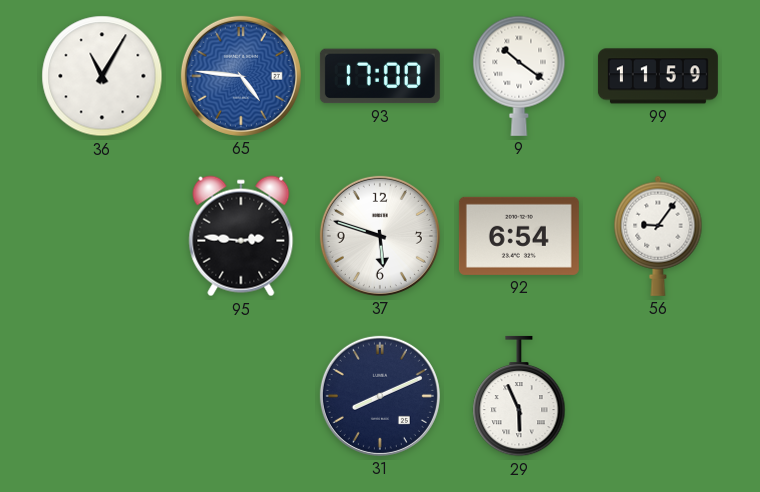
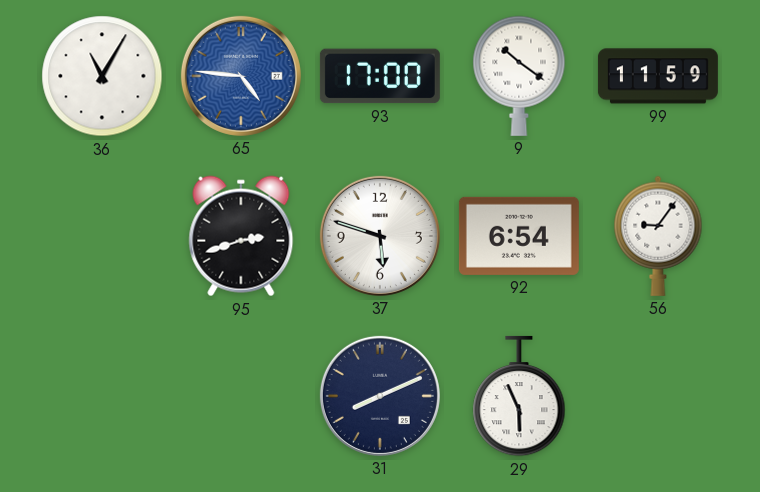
95: 2:46 -> 2:42 (241, 236)
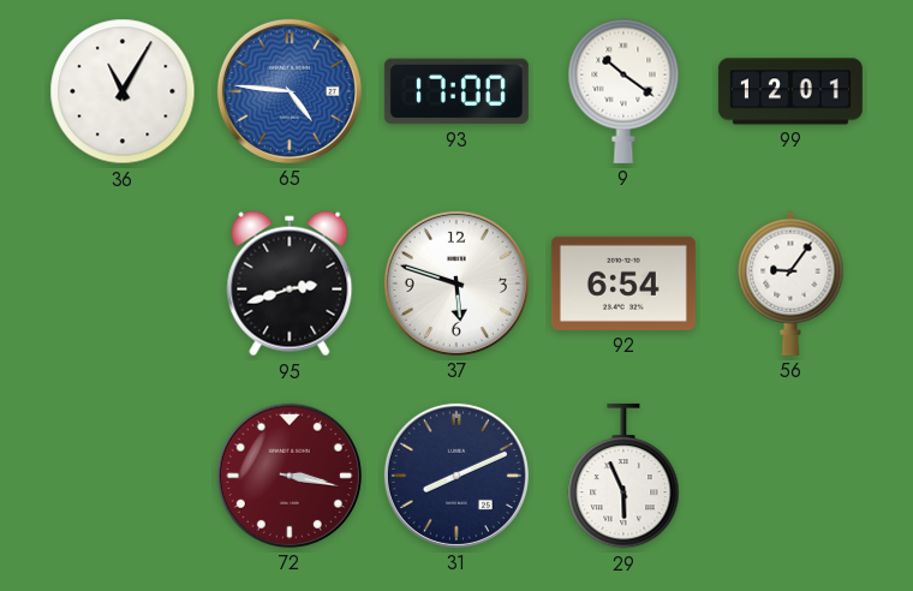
99: 11:59 -> 12:01 (790, 91)
72: none -> 3:17 (290, 476)
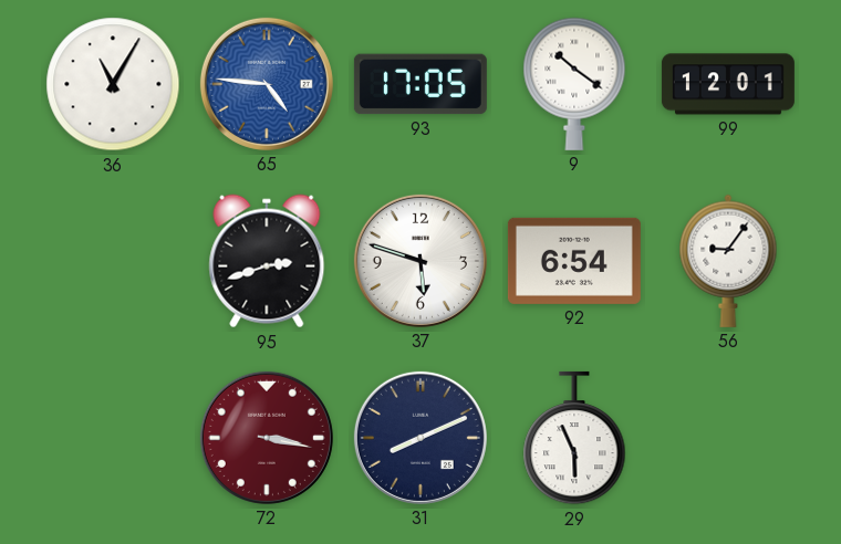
93: 17:00 -> 17:05 (420, 84)
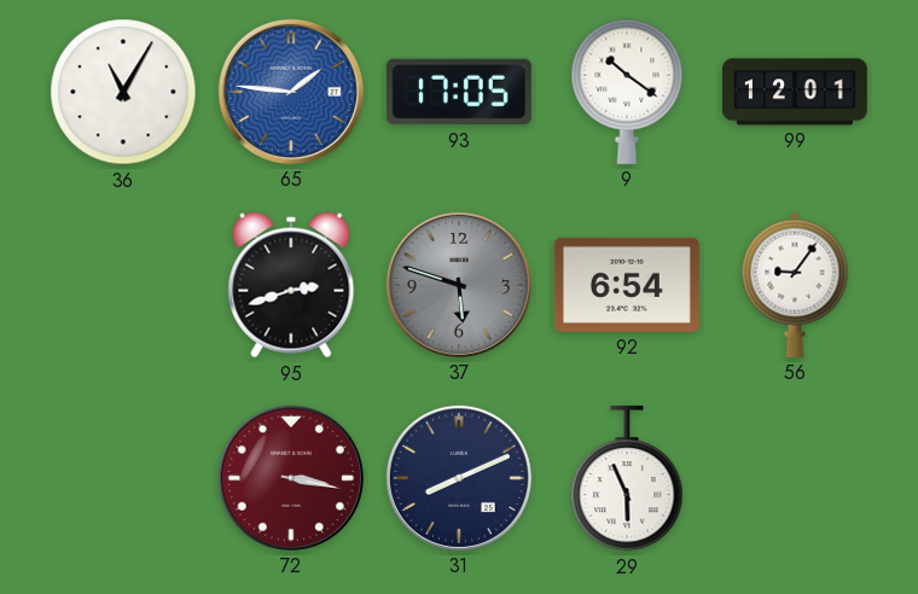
65: 4:46 -> 1:46 (291, 92)
37 dial: white -> grey (459, 285)
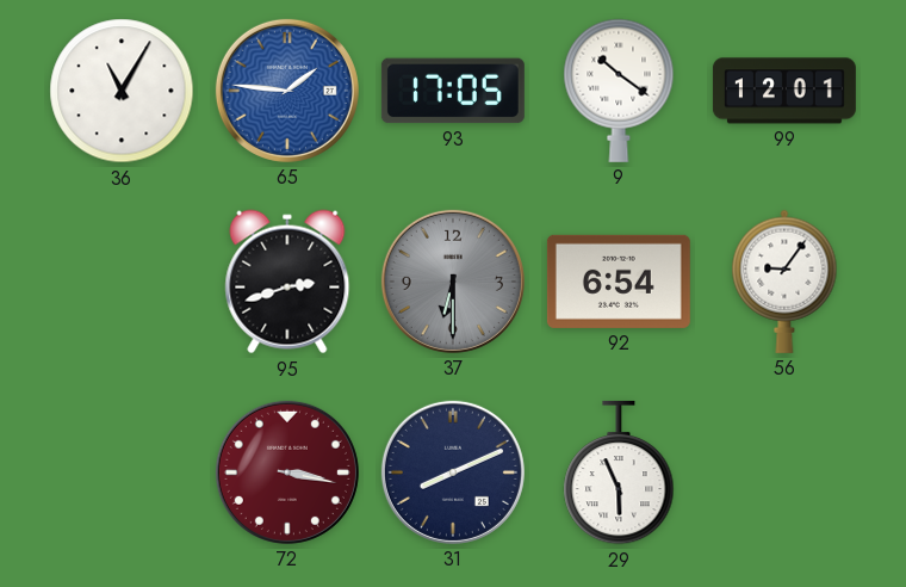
37: 5:48 -> 6:30 (453, 282)
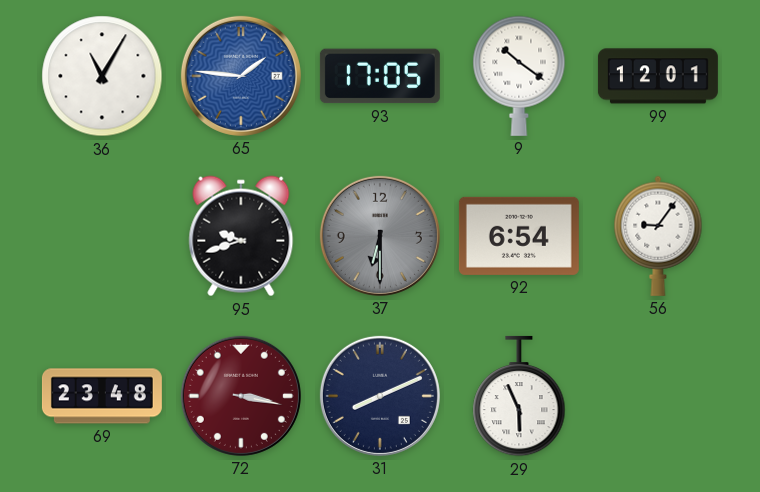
95: 2:42 -> 9:42 (241, 236)
69: none -> 23:48 (102, 396)
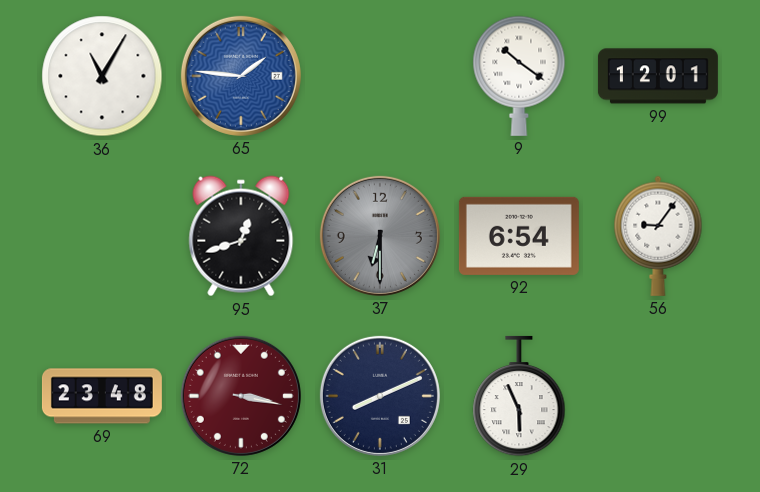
93: 17:05 -> none (380, 76)
95: 9:42 -> 12:42 (241, 236)
